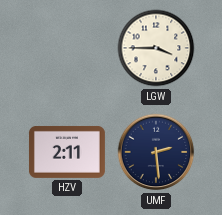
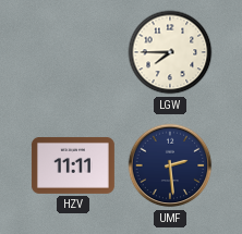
LGW: 3:45 -> 7:45 (170, 52)
HZV: 2:11 -> 11:11 (73, 165)
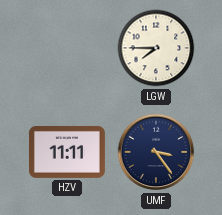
UMF: 2:29 -> 3:24 (156, 152)
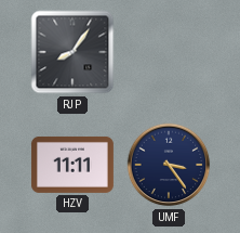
RJP: none -> 8:06 (72, 52)
LGW: 7:45 -> none (156, 48)
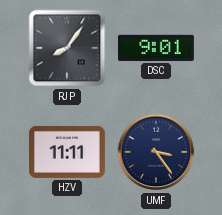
DSC: none -> 9:01 (156, 48)
